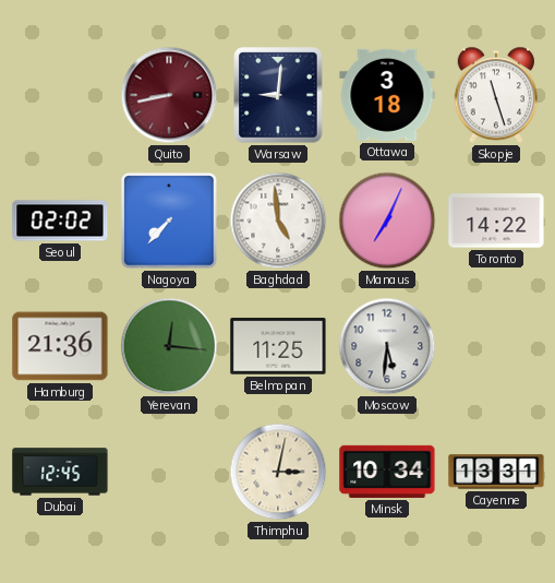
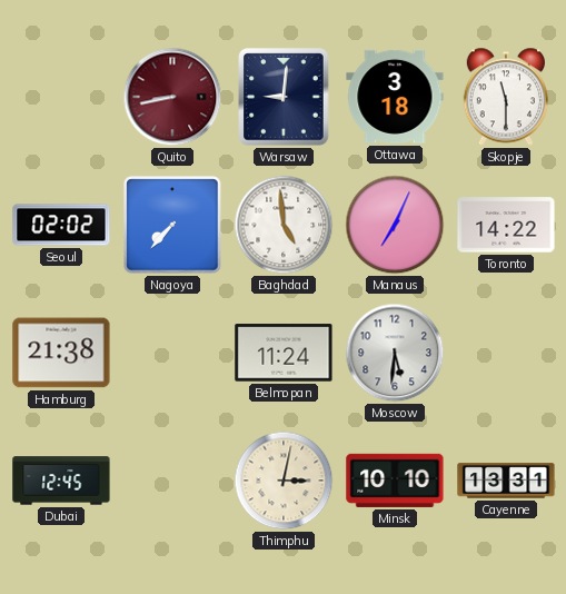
Skopje: 11:27 -> 11:30 (505, 97)
Hamburg: 21:36 -> 21:38 (61, 353)
Yerevan: 12:16 -> none (169, 346)
Belmopan: 11:25 -> 11:24 (284, 353)
Minsk: 10:34 -> 10:10 (395, 481)
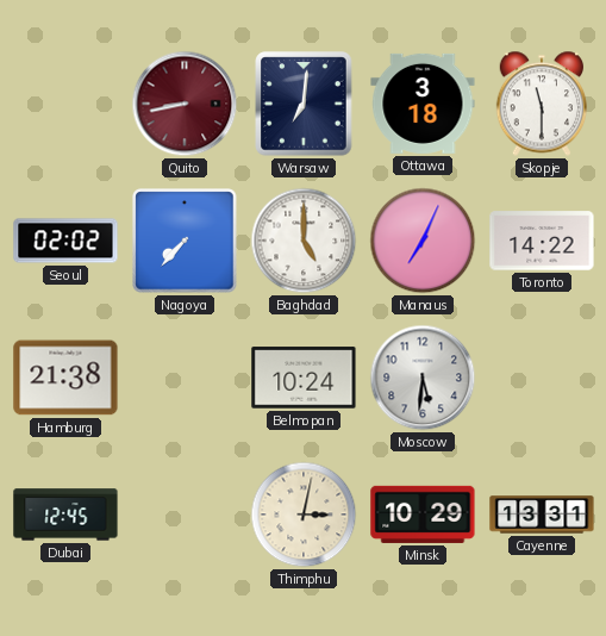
Warsaw: 9:01 -> 7:01 (304, 104)
Baghdad: 4:59 -> 5:00 (304, 241)
Belmopan: 11:24 -> 10:24 (304, 378)
Minsk: 10:10 -> 10:29 (423, 515)
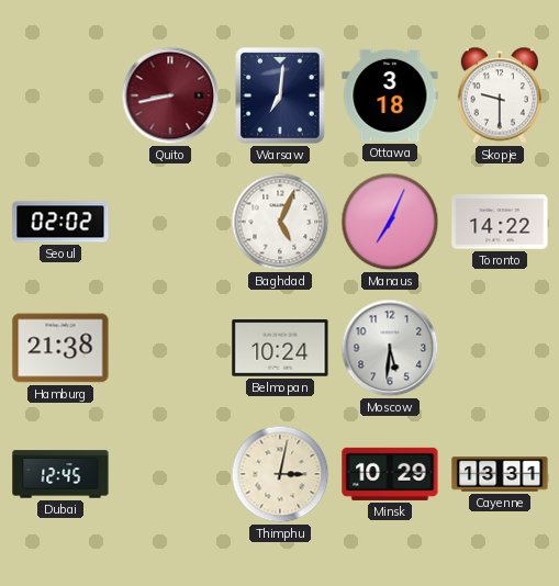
Skopje: 11:30 -> 9:30 (499, 95)
Nagoya: 7:37 -> none (185, 241)
Baghdad: 5:00 -> 5:04 (280, 222)
